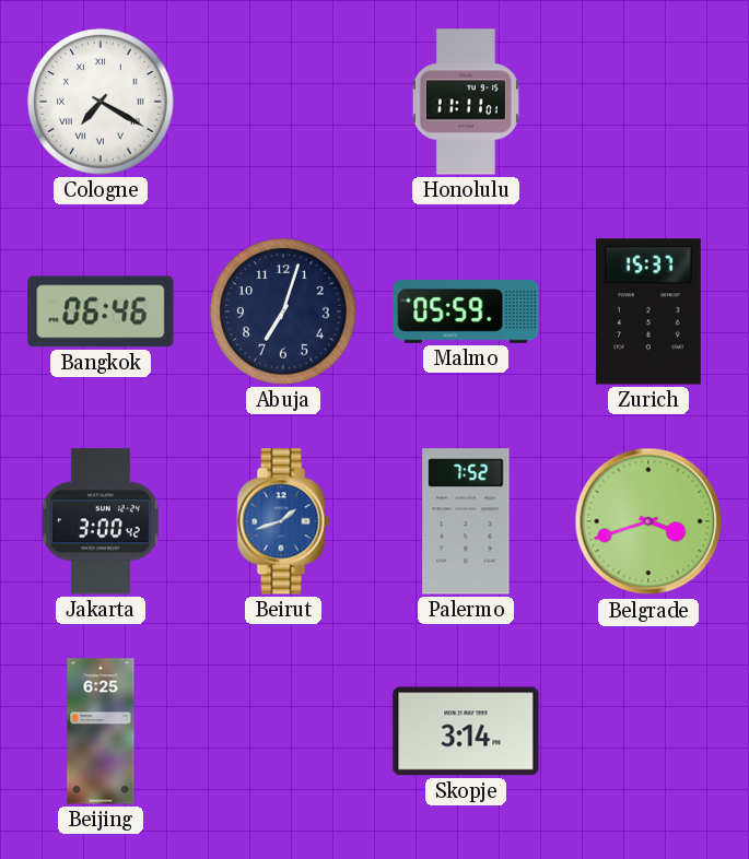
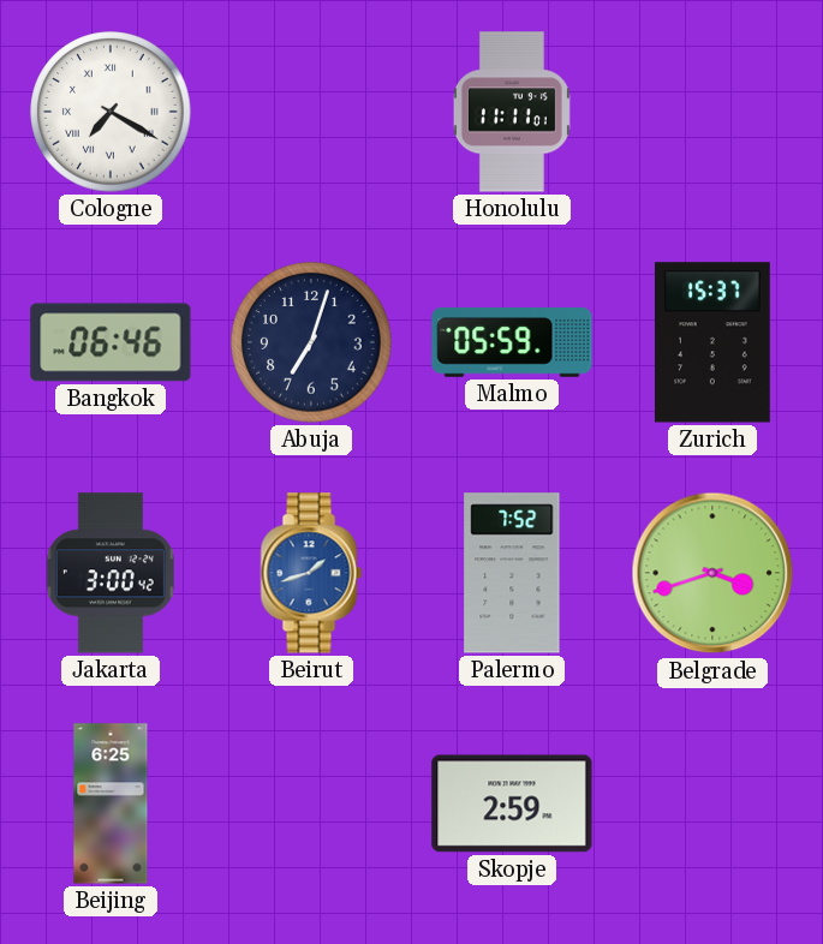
Skopje: 3:14 -> 2:59 (512, 803)
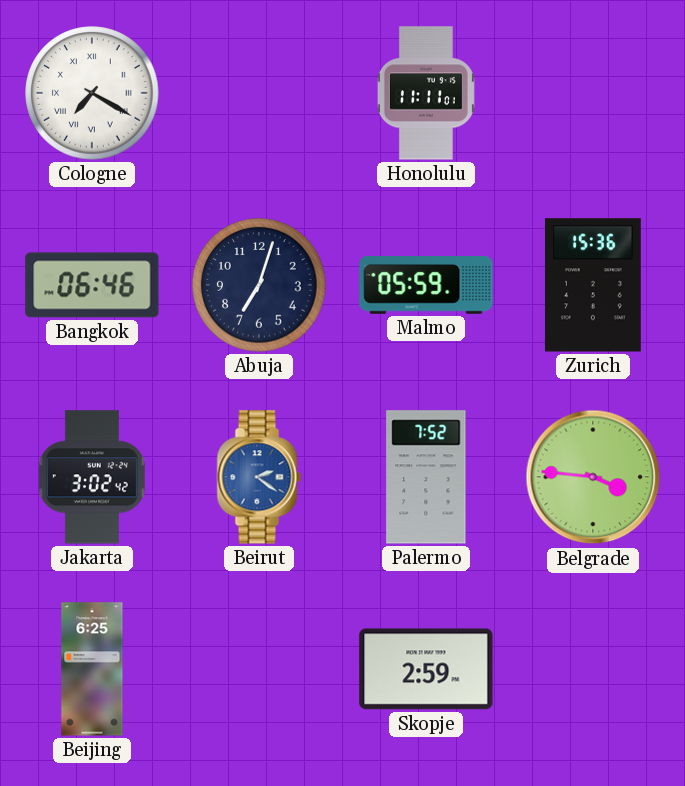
Zurich: 15:37 -> 15:36 (593, 285)
Jakarta: 3:00 -> 3:02 (92, 477)
Beirut: 1:42 -> 2:21 (259, 477)
Belgrade: 3:42 -> 3:46 (593, 477)
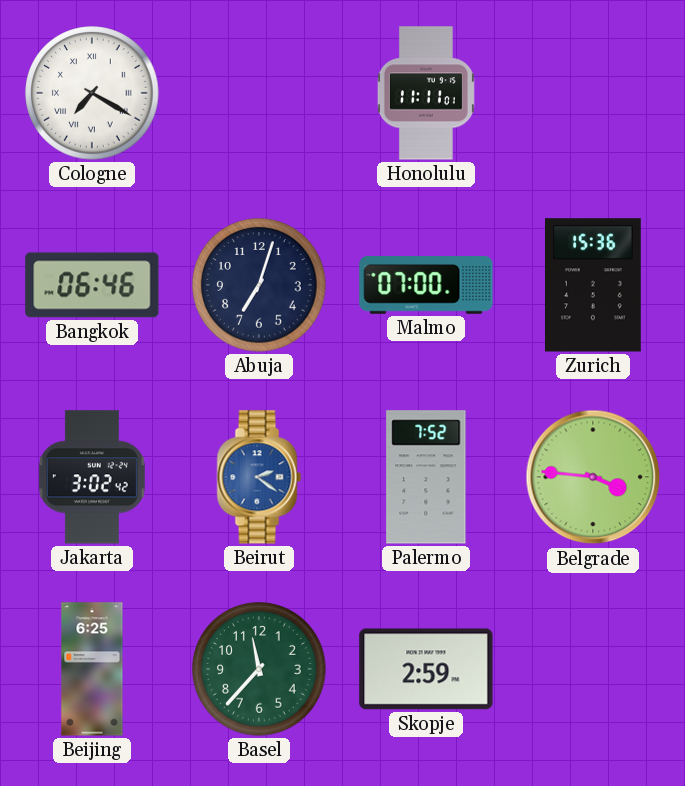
Malmo: 05:59 -> 07:00 (426, 285)
Basel: none -> 11:37 (259, 669)
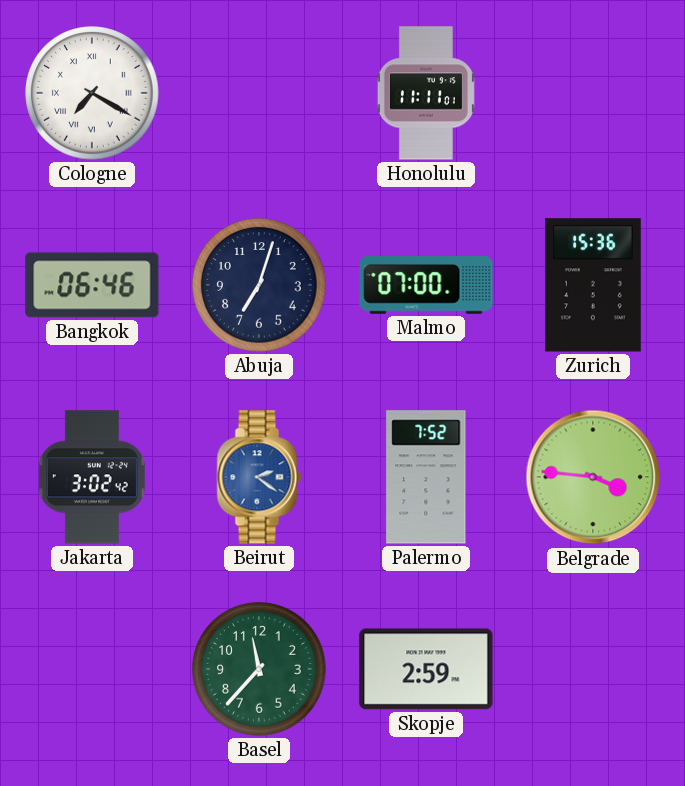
Beijing: 6:25 -> none (92, 669)
